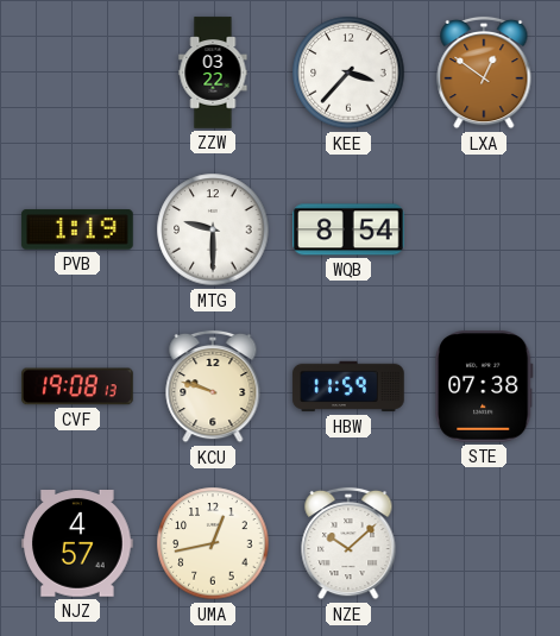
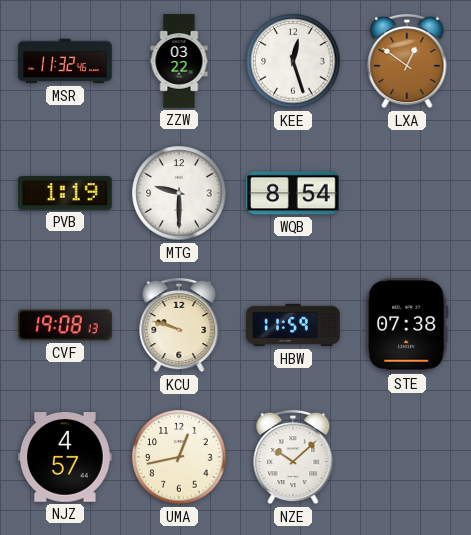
MSR: none -> 11:32 (65, 61)
KEE: 3:37 -> 12:27 (293, 61)
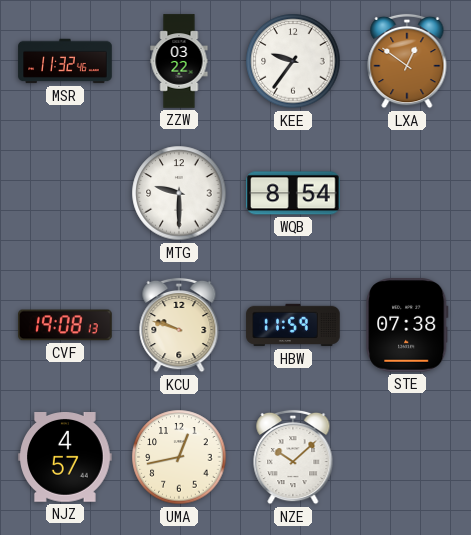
KEE: 12:27 -> 9:36 (293, 61)
PVB: 1:19 -> none (65, 193)
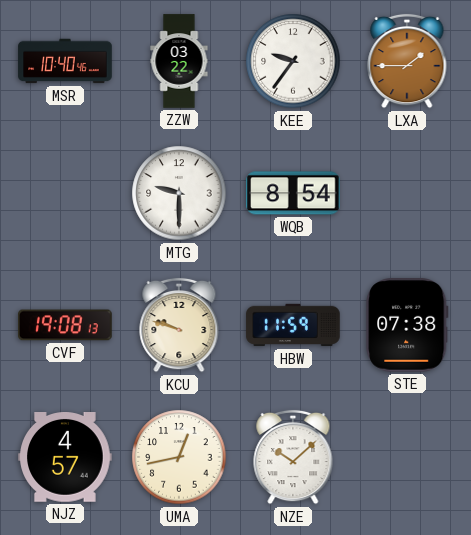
MSR: 11:32 -> 10:40 (65, 61)
LXA: 12:51 -> 1:45 (407, 61)
